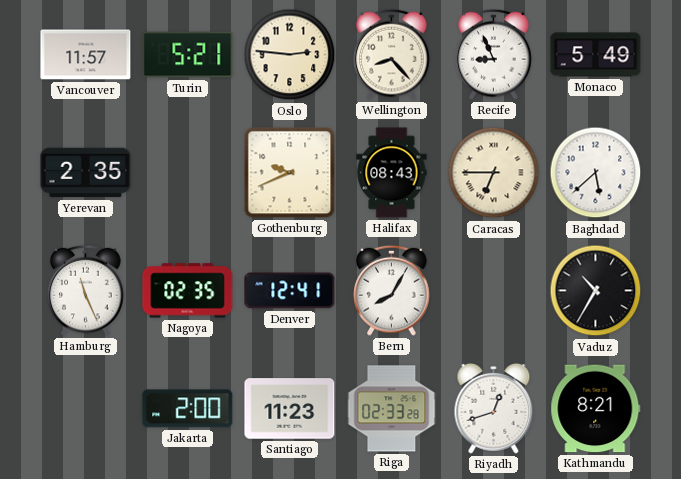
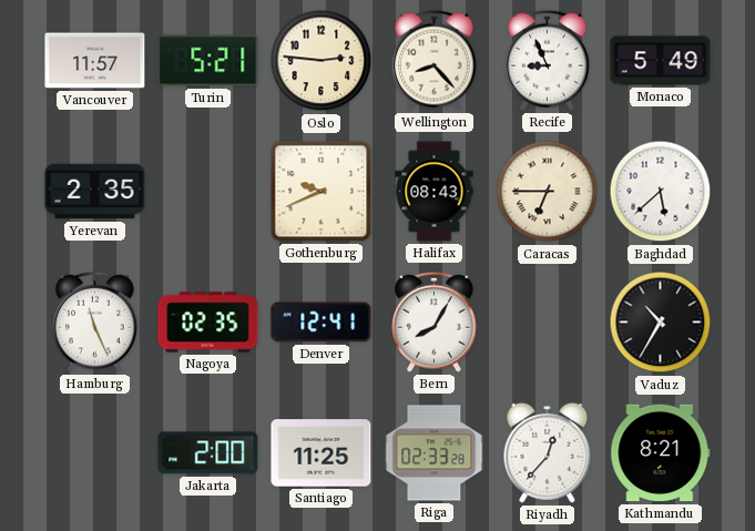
Santiago: 11:23 -> 11:25 (322, 453)
Riyadh: 12:42 -> 12:37 (548, 452)
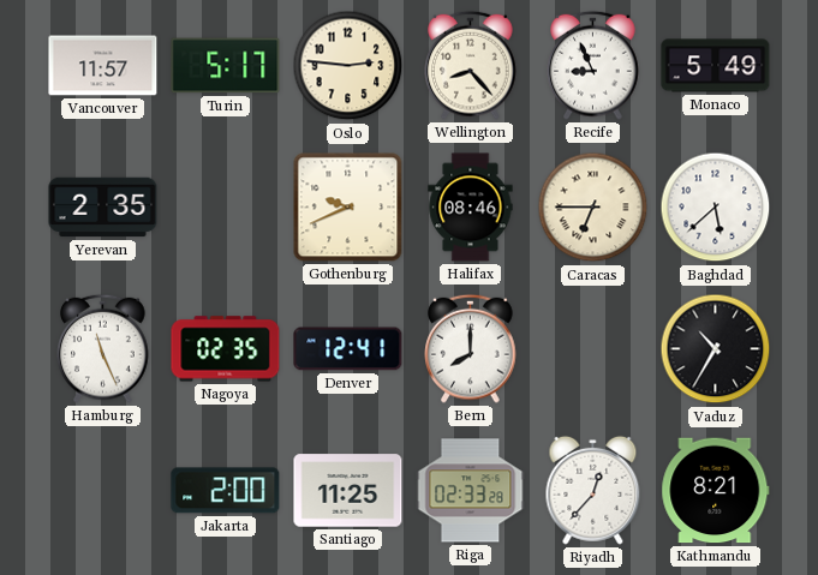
Turin: 5:21 -> 5:17 (226, 66)
Halifax: 08:43 -> 08:46 (471, 208)
Bern: 8:05 -> 8:00 (471, 348)
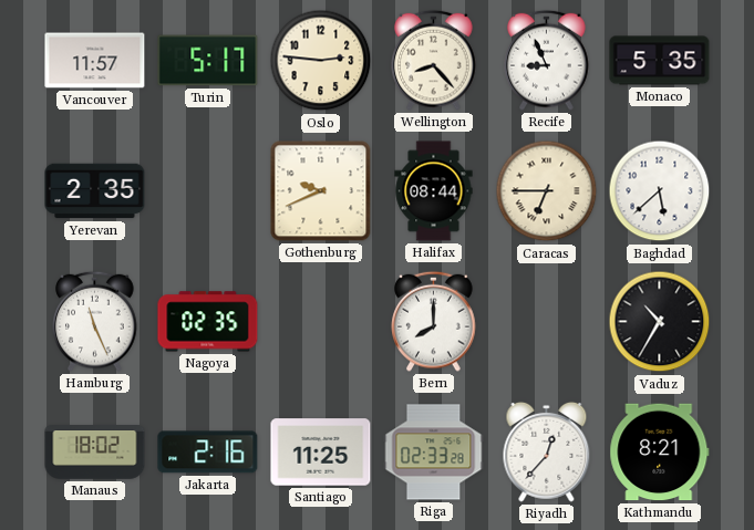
Monaco: 5:49 -> 5:35 (660, 61)
Halifax: 08:46 -> 08:44 (434, 191)
Denver: 12:41 -> none (348, 349)
Manaus: none -> 18:02 (95, 453)
Jakarta: 2:00 -> 2:16 (208, 453)
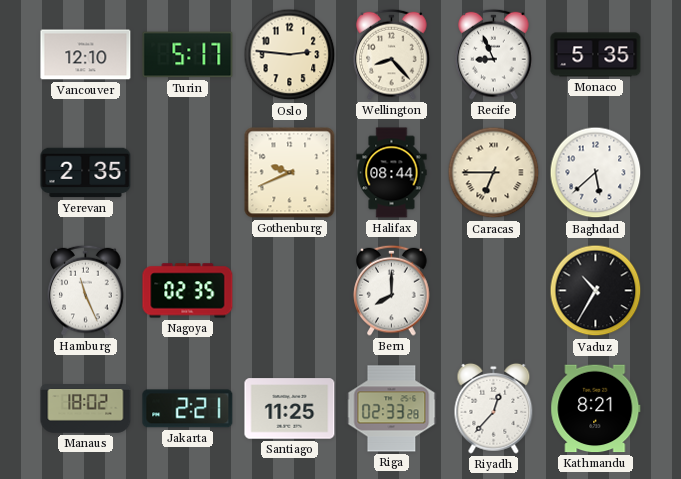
Vancouver: 11:57 -> 12:10 (86, 55)
Jakarta: 2:16 -> 2:21 (188, 409)
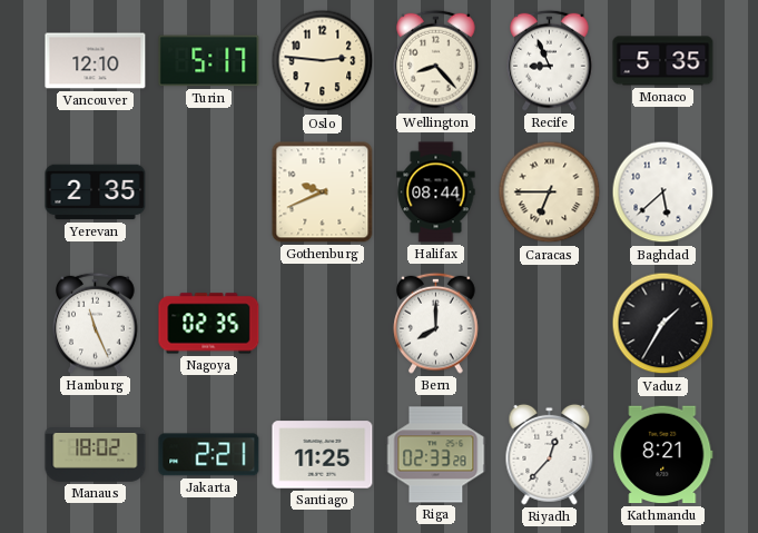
Vaduz: 10:35 -> 1:35 (663, 324)
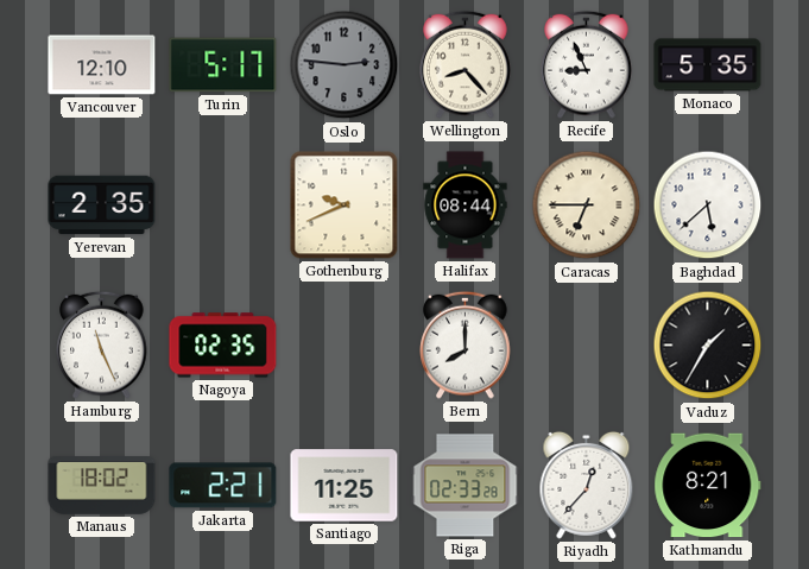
Oslo dial: cream -> grey (345, 65)
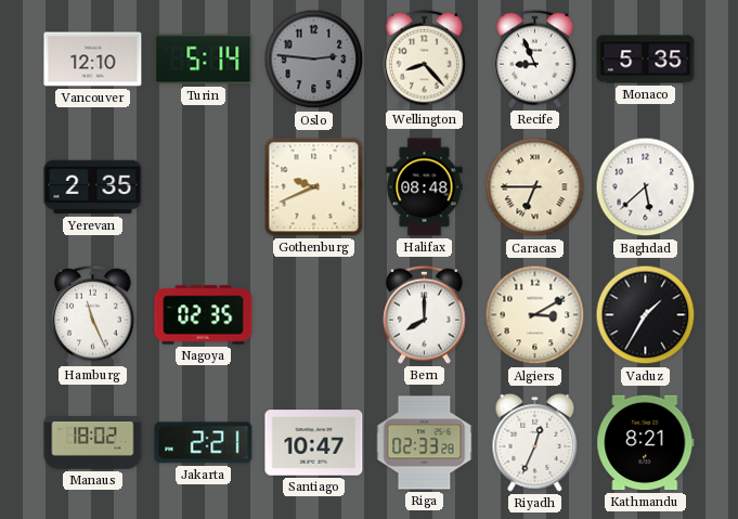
Turin: 5:17 -> 5:14 (204, 60)
Halifax: 08:44 -> 08:48 (425, 187)
Algiers: none -> 3:10 (535, 315)
Santiago: 11:25 -> 10:47 (314, 443)
Riyadh: 12:37 -> 12:34 (535, 442)
